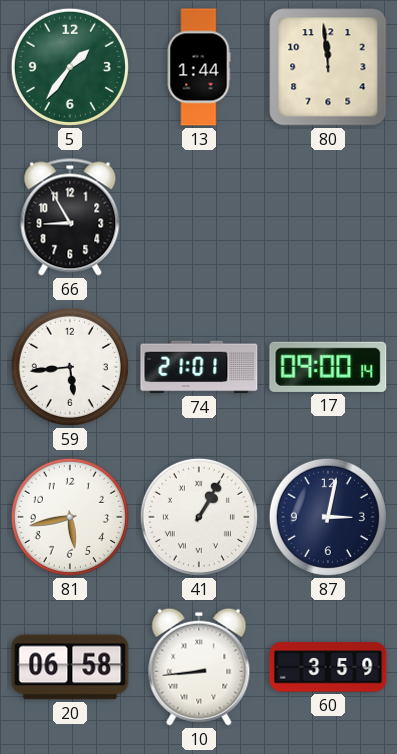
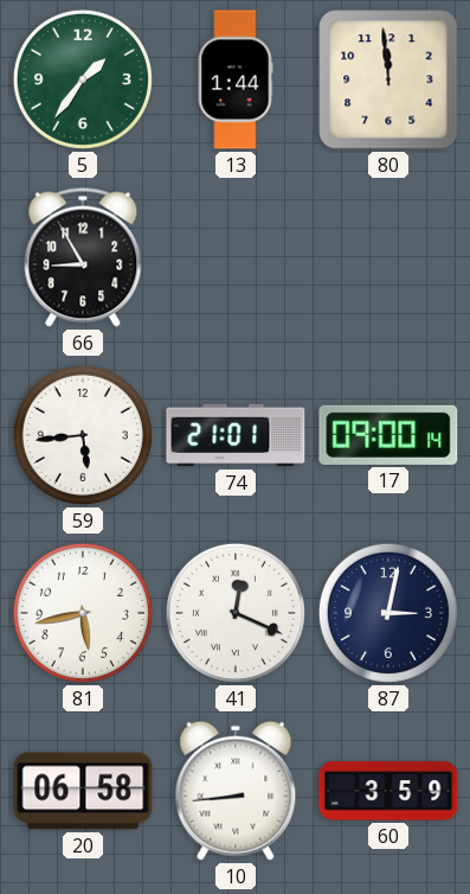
41: 1:05 -> 12:19 (236, 613)
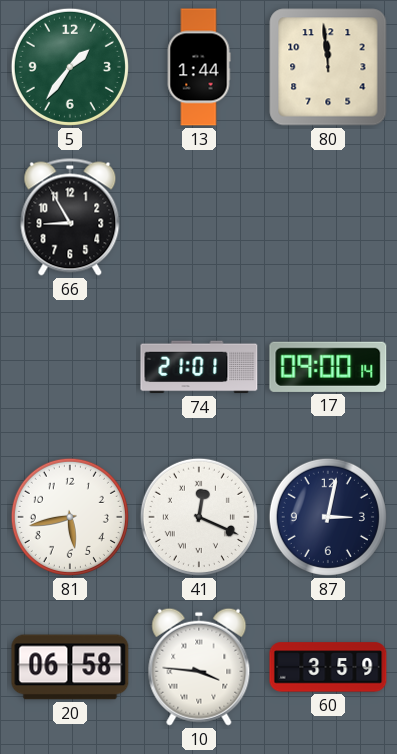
59: 5:44 -> none (83, 435)
10: 8:44 -> 3:46 (199, 667)
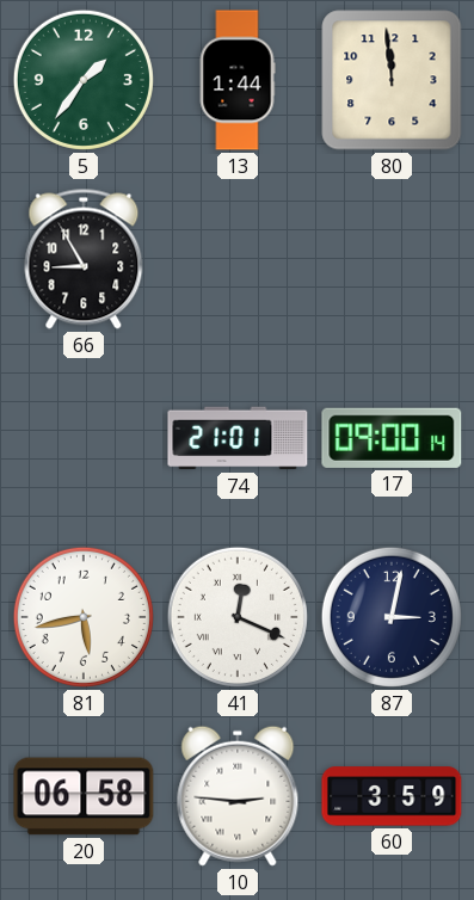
10: 3:46 -> 2:46 (238, 796)
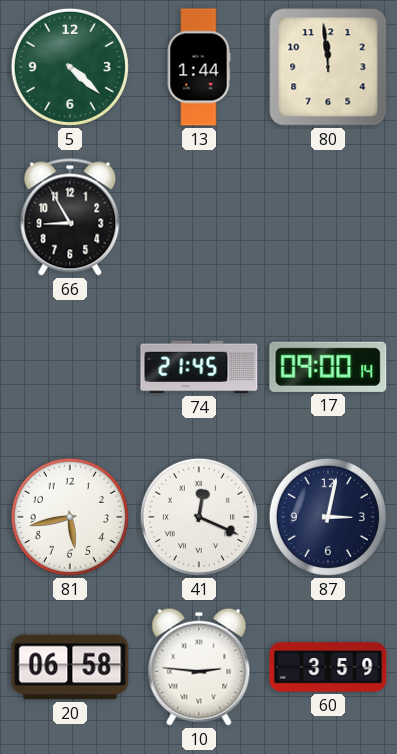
5: 1:36 -> 4:22 (70, 67)
74: 21:01 -> 21:45 (199, 367)
